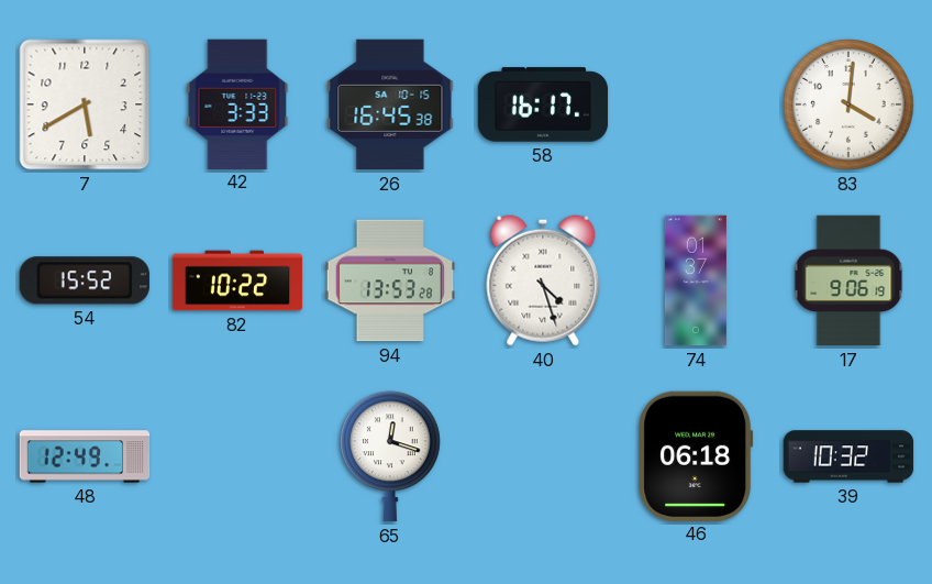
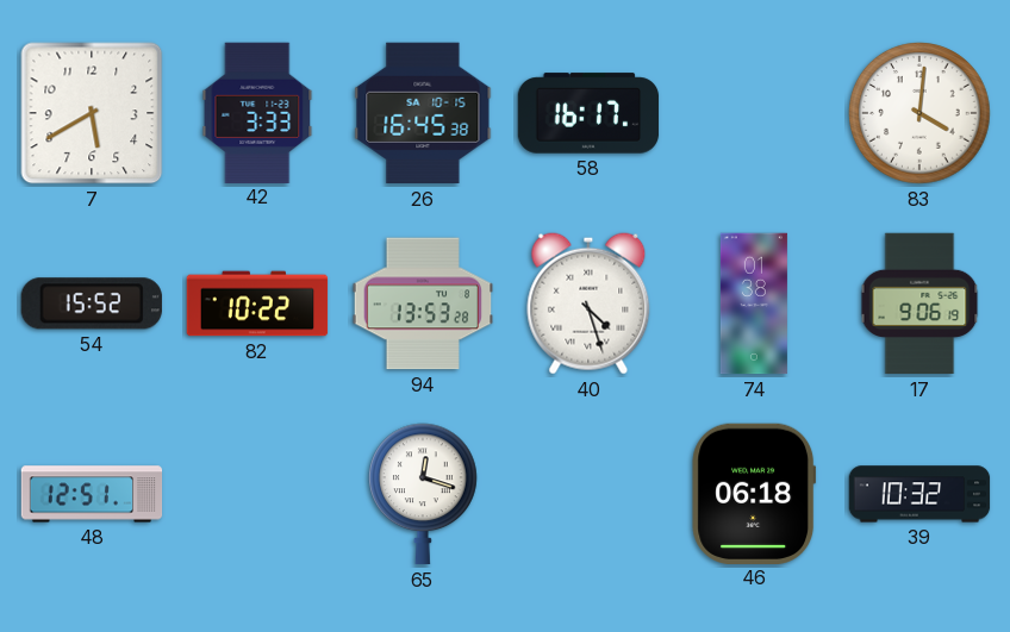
74: 01:37 -> 01:38 (754, 304)
48: 12:49 -> 12:51 (92, 494)
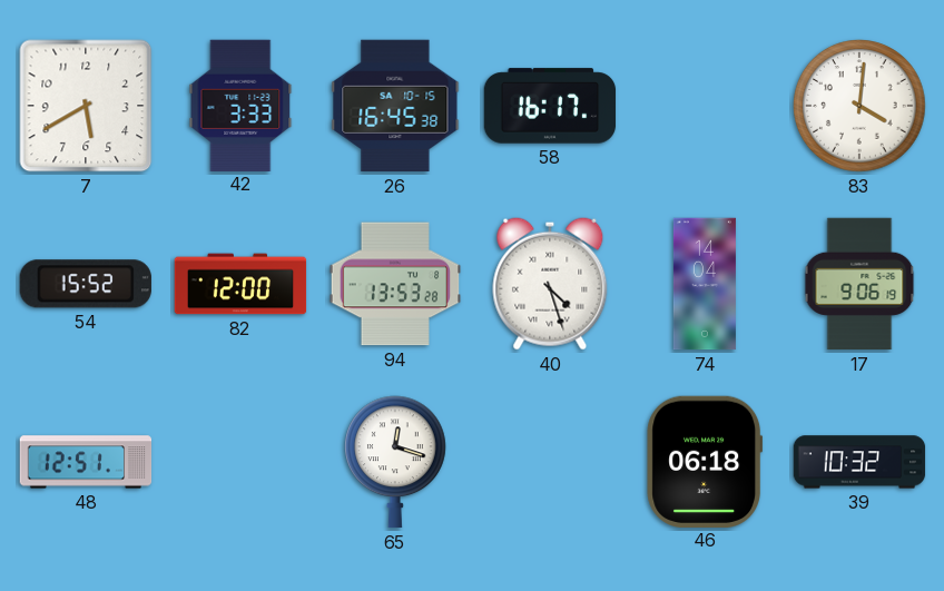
82: 10:22 -> 12:00 (240, 284)
74: 01:38 -> 14:04 (705, 284)
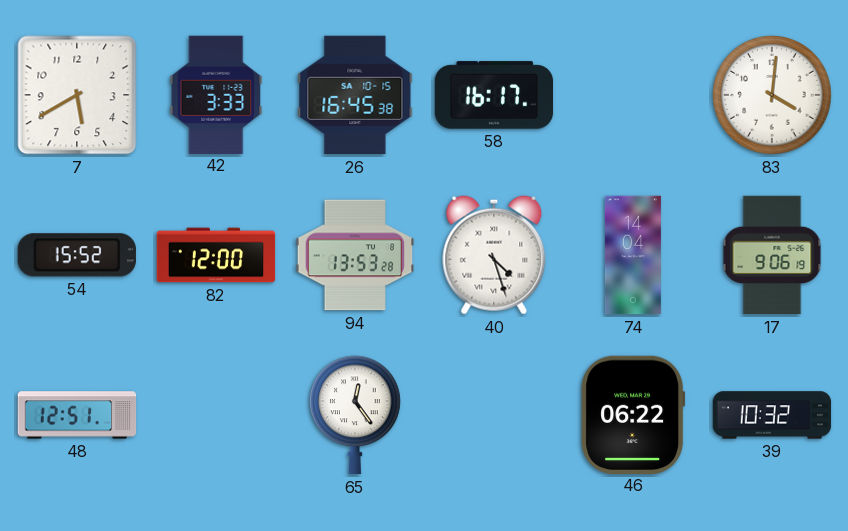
65: 12:18 -> 12:24 (356, 415)
46: 06:18 -> 06:22 (633, 414)
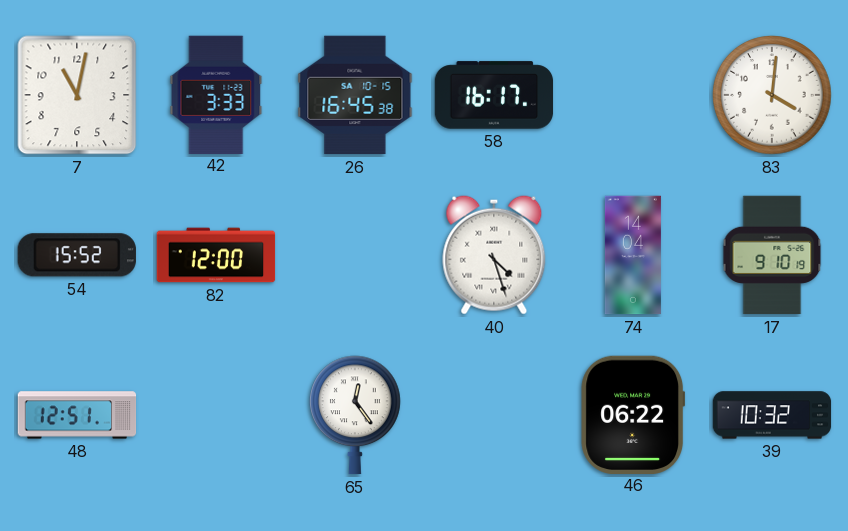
7: 5:40 -> 11:02 (77, 95)
94: 13:53 -> none (355, 255)
17: 9:06 -> 9:10 (772, 255)
